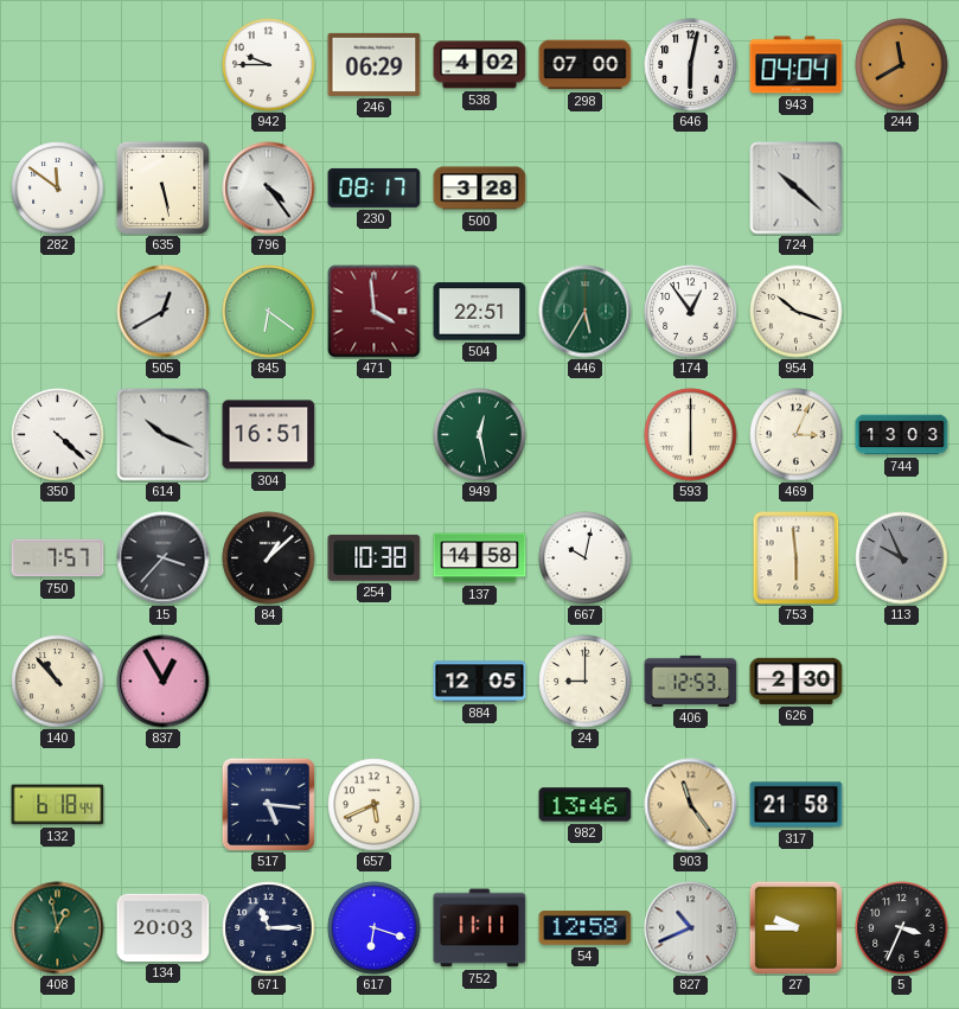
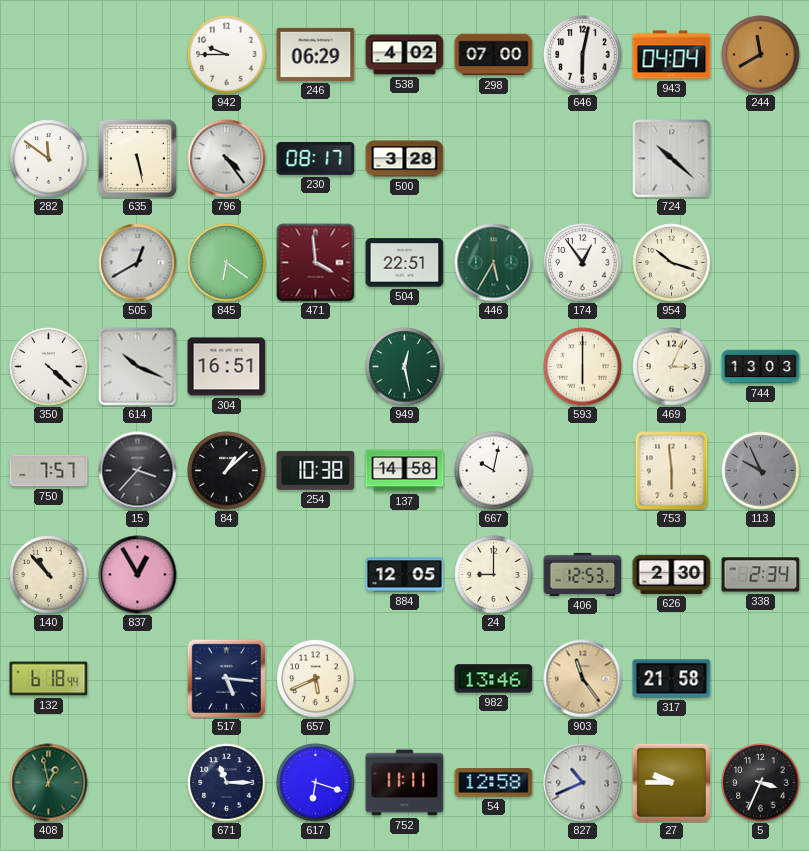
338: none -> 2:34 (761, 575)
134: 20:03 -> none (164, 927)
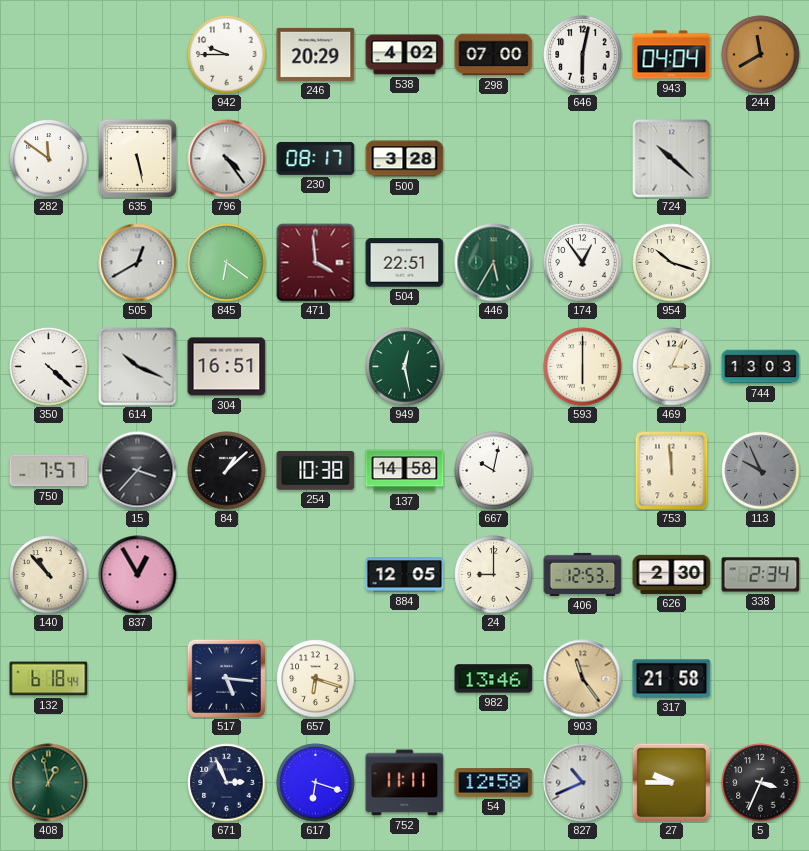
246: 06:29 -> 20:29 (316, 54)
753: 5:59 -> 11:59 (672, 471)
657: 5:41 -> 6:18 (316, 679)
671: 11:15 -> 2:56 (227, 783)
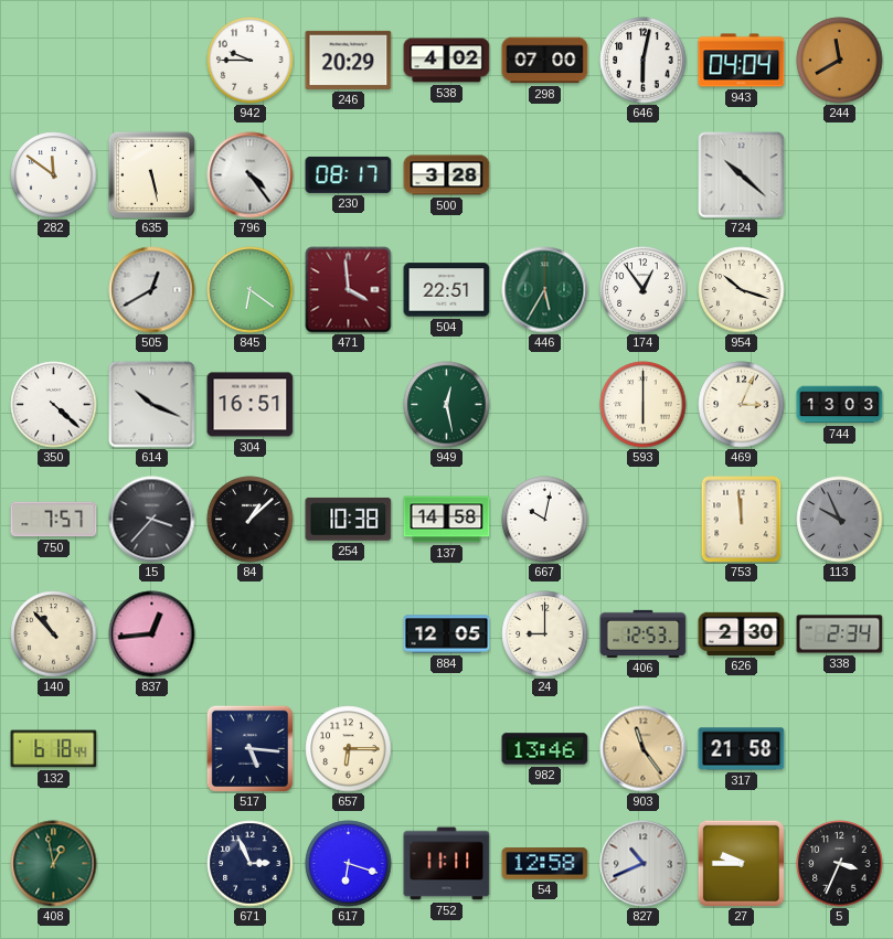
837: 12:55 -> 12:44 (152, 634)
657: 6:18 -> 6:15 (349, 749)
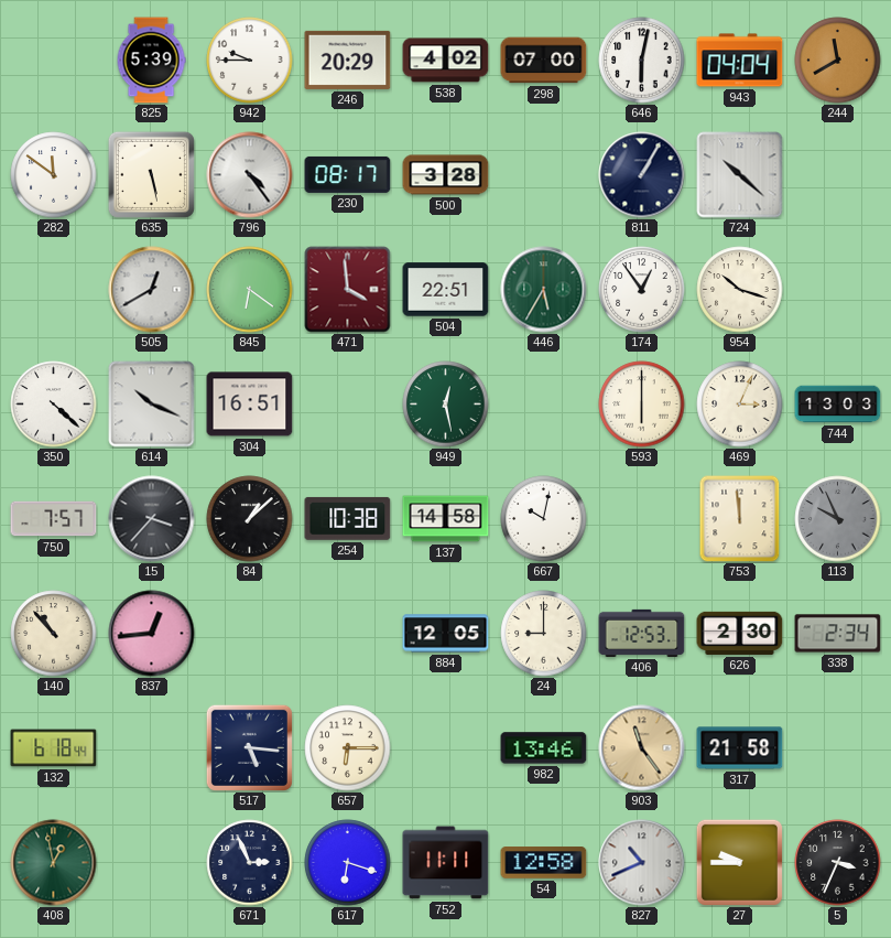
825: none -> 5:39 (151, 61)
811: none -> 1:05 (642, 175)
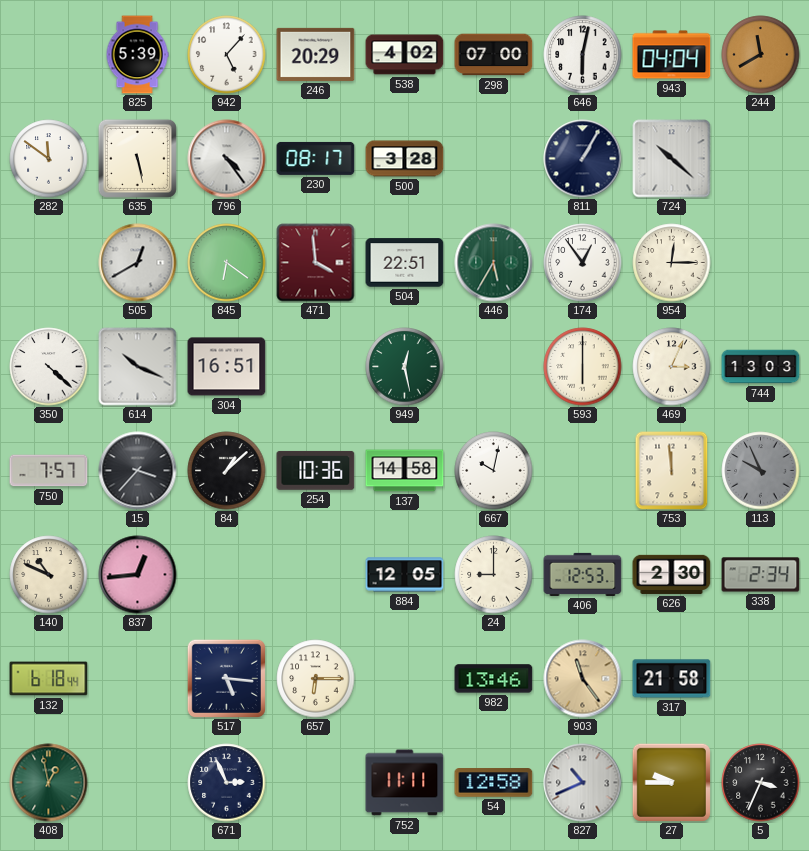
942: 9:45 -> 5:07 (227, 55)
954: 10:18 -> 12:15 (672, 263)
254: 10:38 -> 10:36 (316, 470)
140: 10:53 -> 10:49 (49, 575)
617: 6:18 -> none (348, 863)
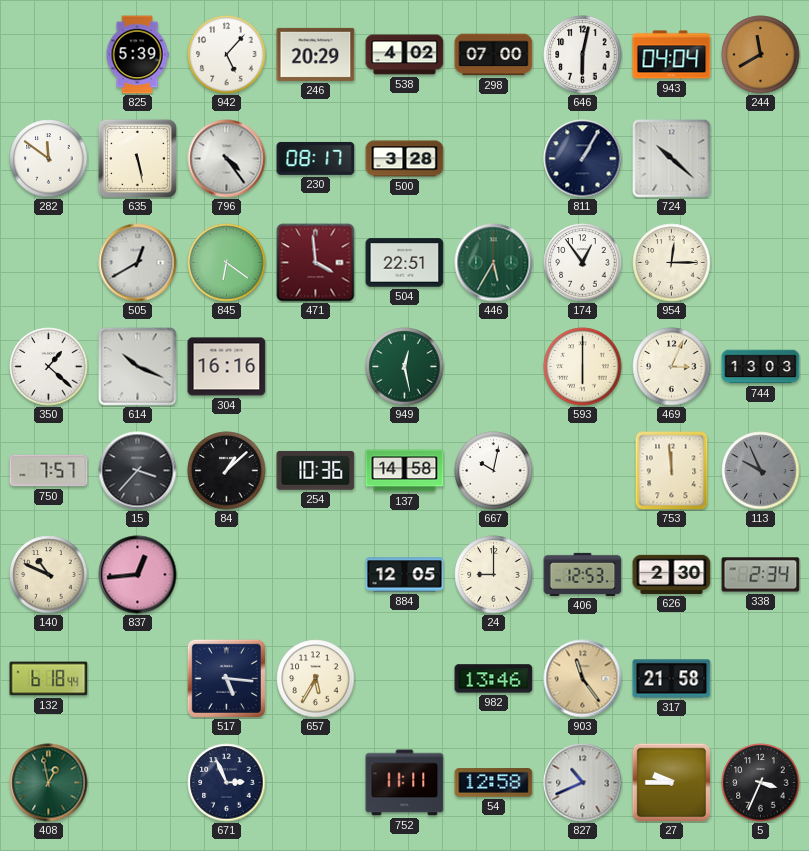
350: 4:22 -> 1:22 (49, 367)
304: 16:51 -> 16:16 (227, 367)
657: 6:15 -> 5:35 (316, 679)
